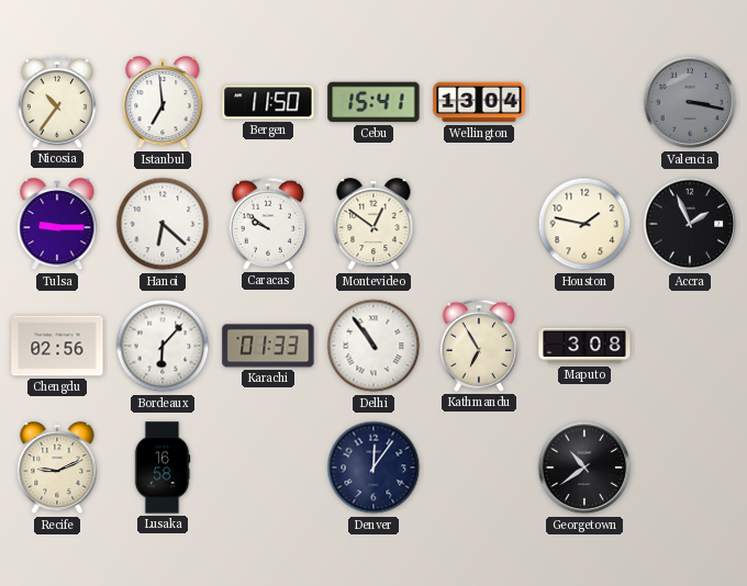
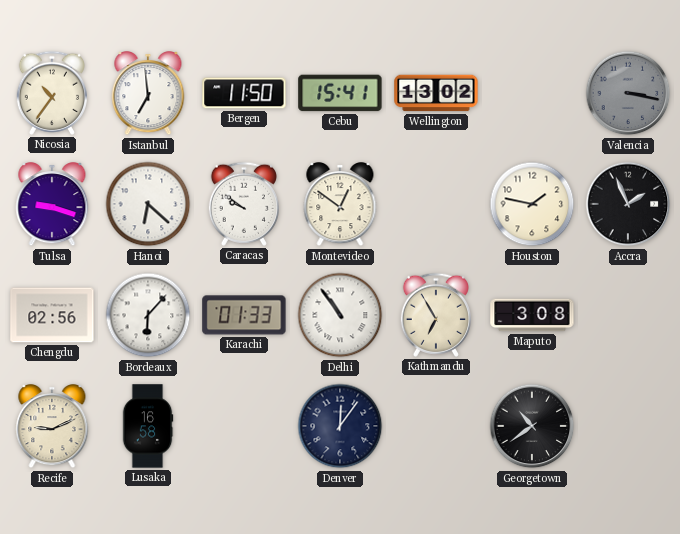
Wellington: 13:04 -> 13:02 (436, 93)
Tulsa: 9:15 -> 9:18 (52, 205)
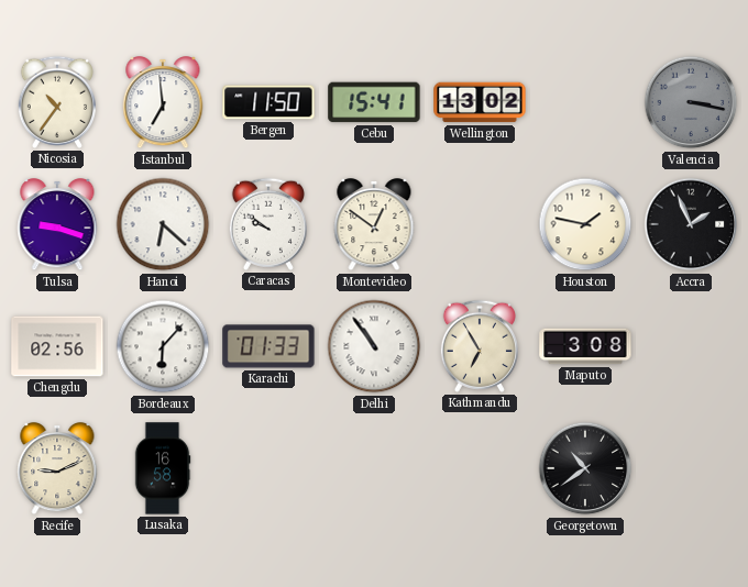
Denver: 12:06 -> none (340, 426)
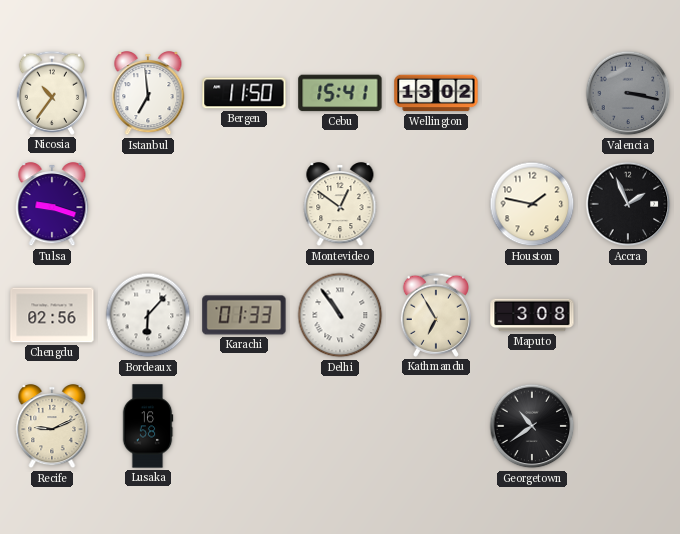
Hanoi: 6:22 -> none (163, 224)
Caracas: 9:51 -> none (268, 224)
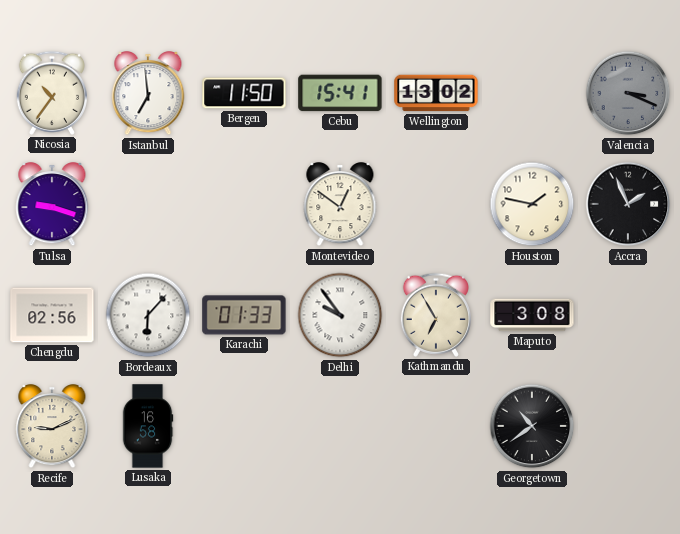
Valencia: 3:17 -> 3:19 (628, 93)
Delhi: 10:54 -> 9:54 (340, 315)
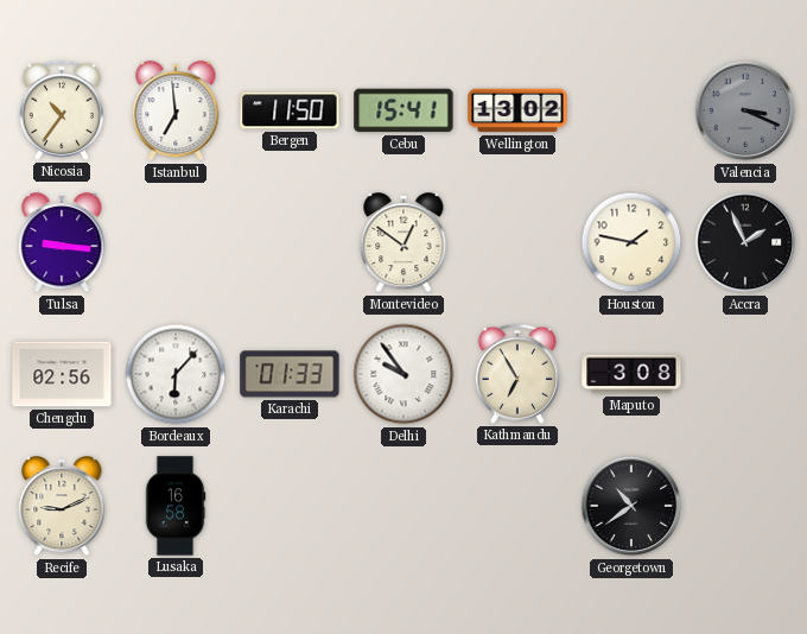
Tulsa: 9:18 -> 9:16 (62, 243)
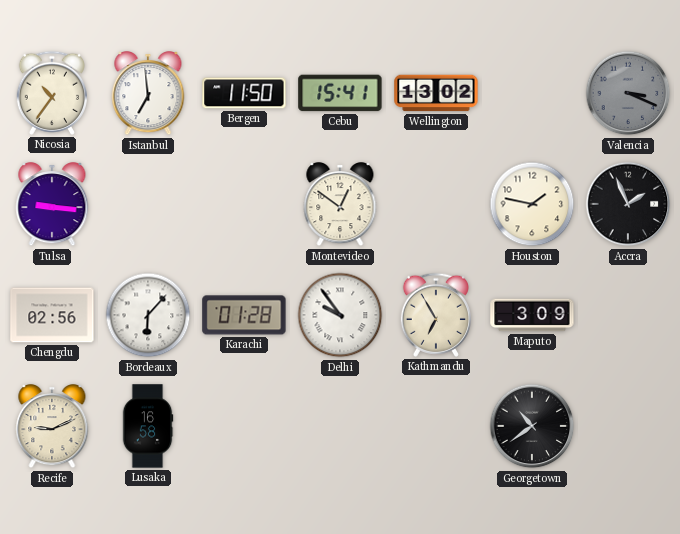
Karachi: 01:33 -> 01:28 (244, 315)
Maputo: 3:08 -> 3:09 (532, 315)
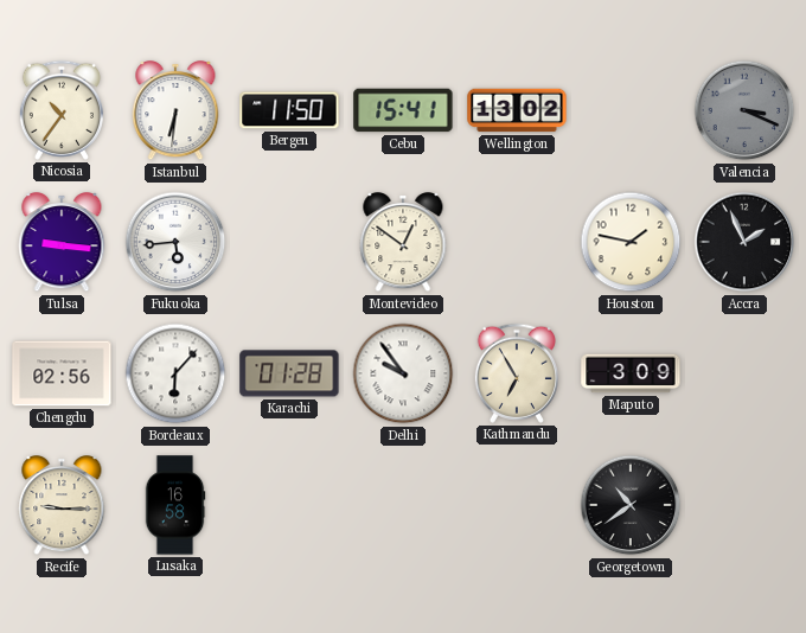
Istanbul: 6:59 -> 6:31 (175, 111)
Fukuoka: none -> 5:44 (175, 242)
Recife: 9:11 -> 9:15 (62, 506)
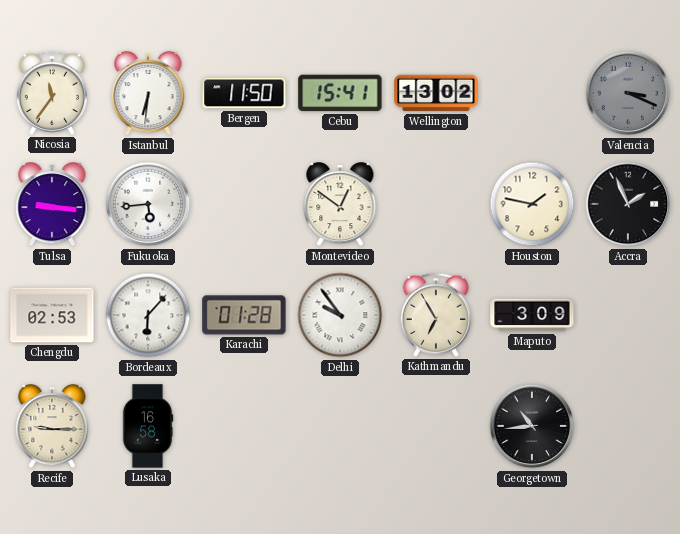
Nicosia: 10:36 -> 11:36 (52, 93)
Chengdu: 02:56 -> 02:53 (52, 315)
Georgetown: 10:39 -> 10:44 (532, 426)
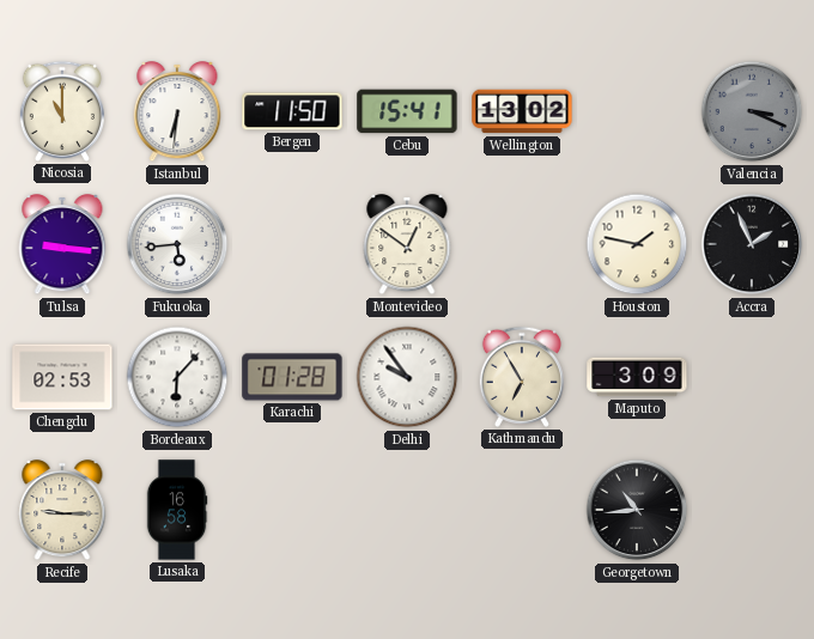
Nicosia: 11:36 -> 11:00 (62, 111)
